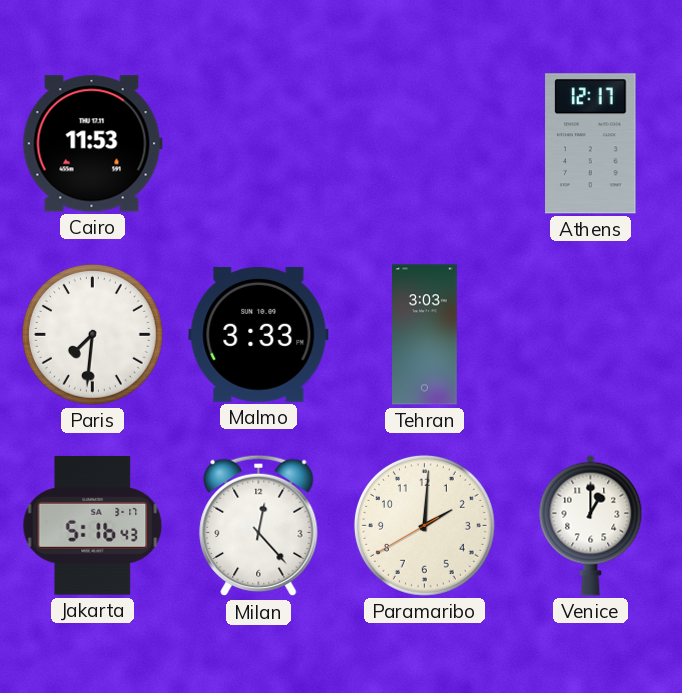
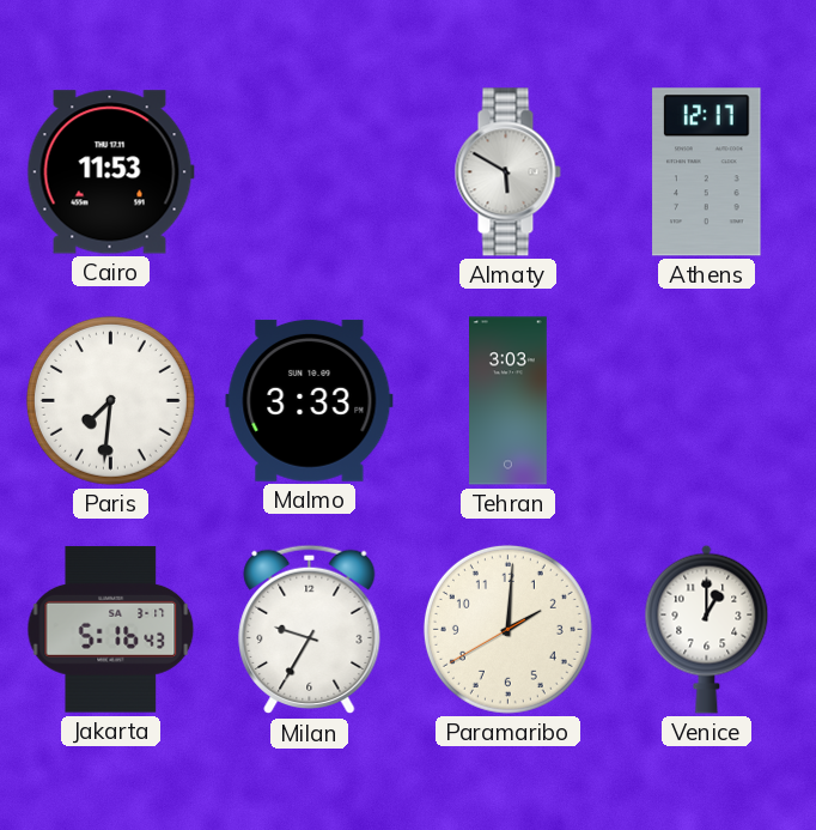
Almaty: none -> 5:50 (507, 172)
Milan: 12:23 -> 9:35 (310, 630)
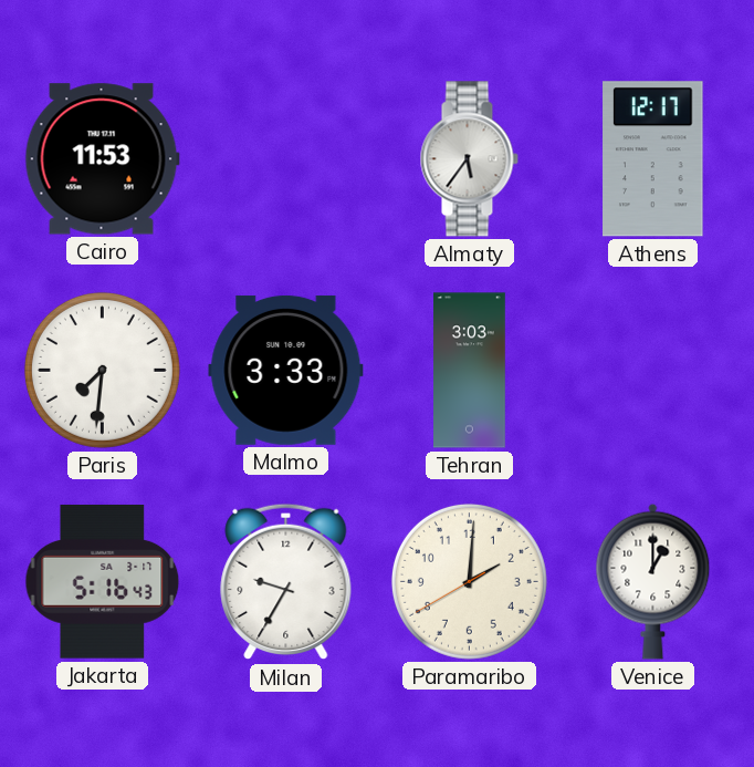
Almaty: 5:50 -> 5:36 (469, 159)
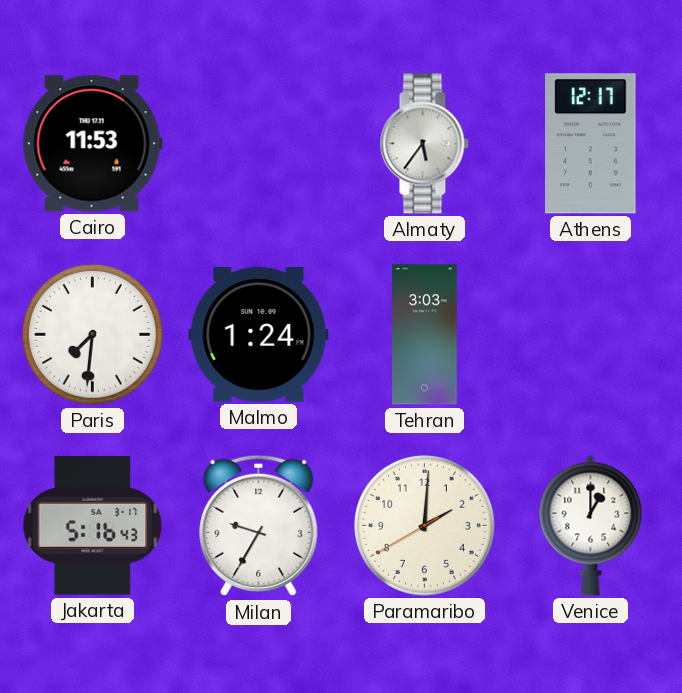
Malmo: 3:33 -> 1:24 (259, 334)
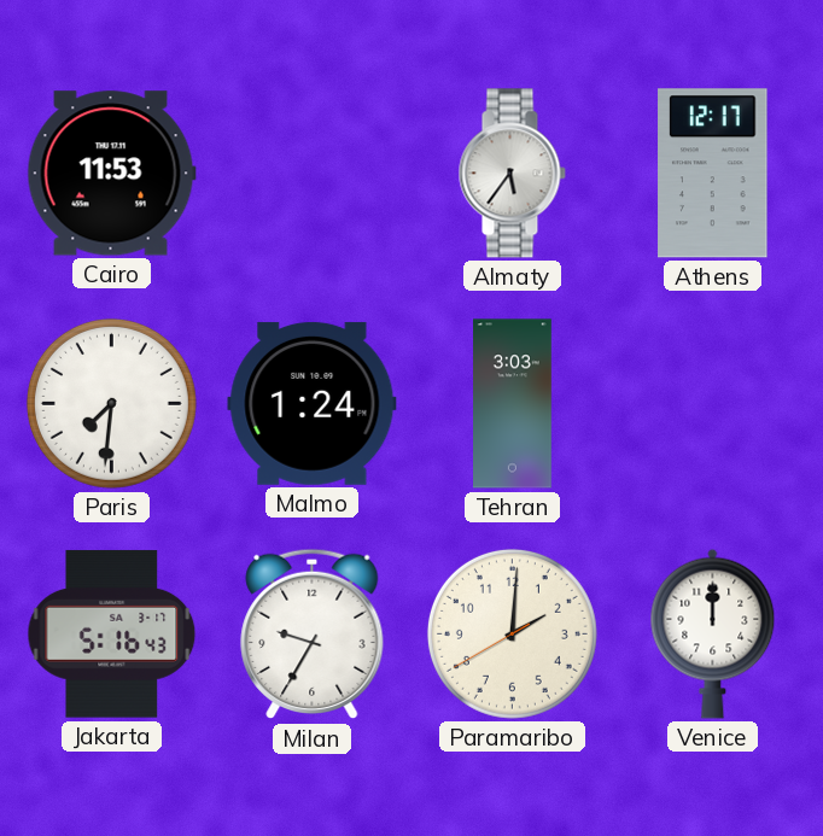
Venice: 1:00 -> 12:00 (713, 633)
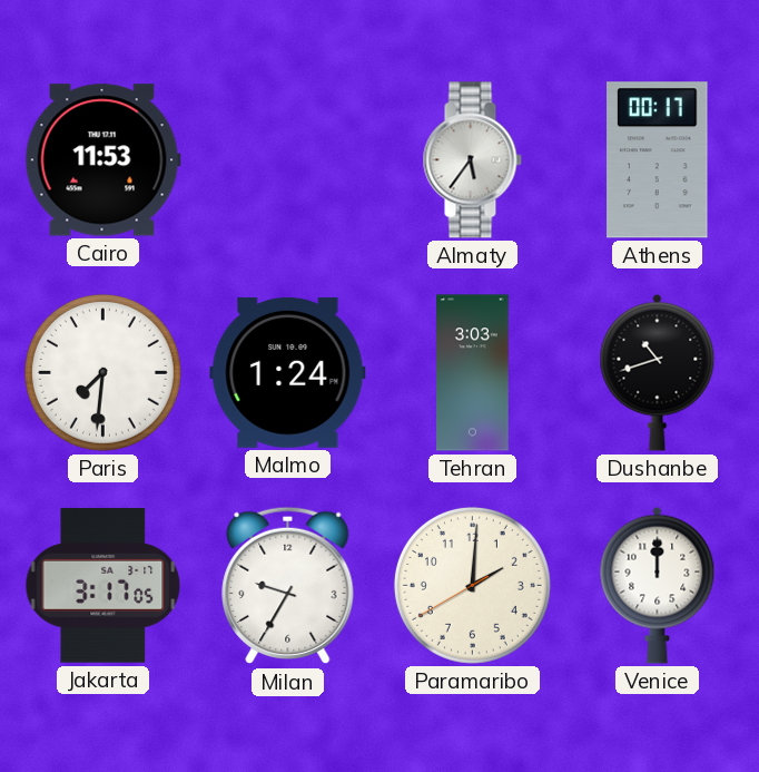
Athens: 12:17 -> 00:17 (658, 160)
Dushanbe: none -> 10:42 (658, 372)
Jakarta: 5:16 -> 3:17 (103, 585)
